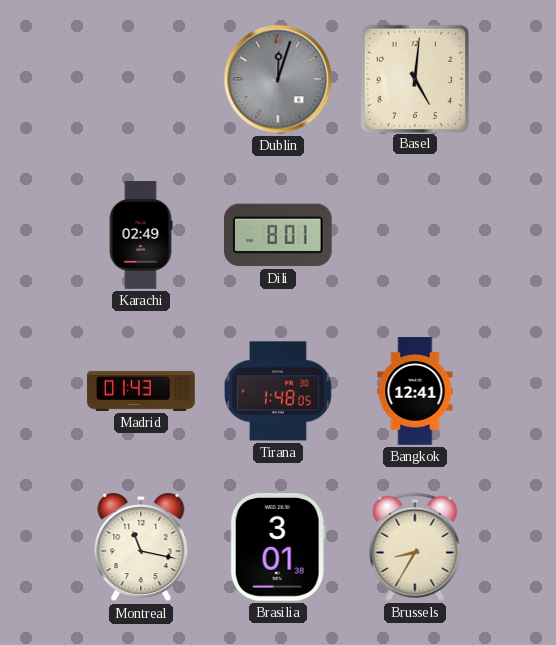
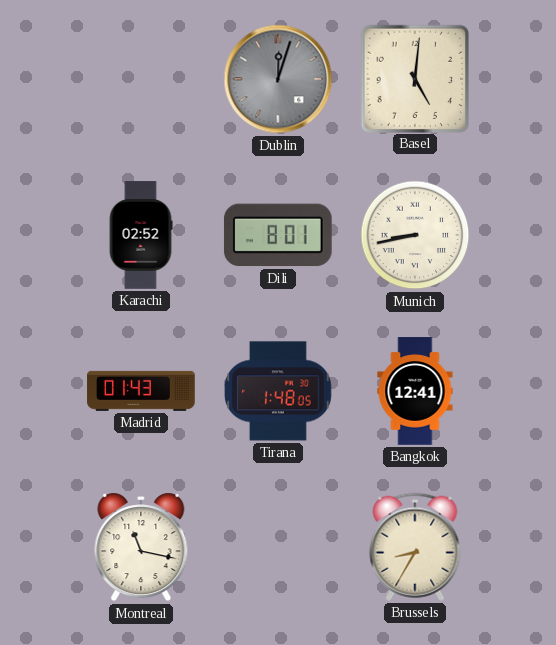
Karachi: 02:49 -> 02:52 (141, 235)
Munich: none -> 8:43 (415, 235)
Brasilia: 3:01 -> none (278, 548)
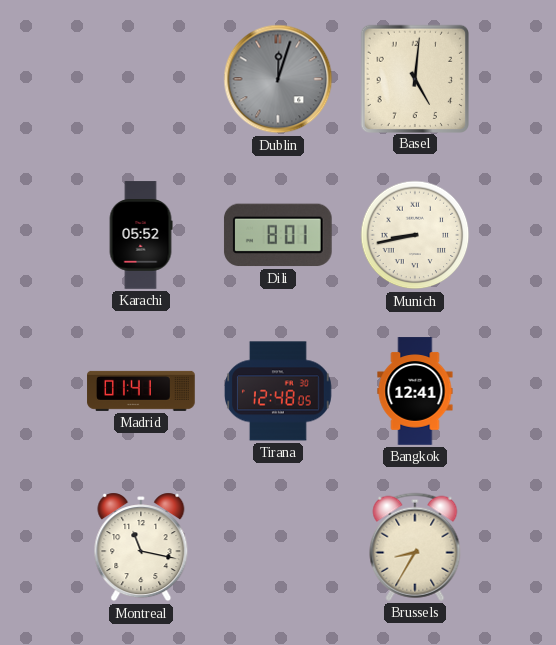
Karachi: 02:52 -> 05:52 (141, 235)
Madrid: 01:43 -> 01:41 (141, 391)
Tirana: 1:48 -> 12:48 (278, 391)
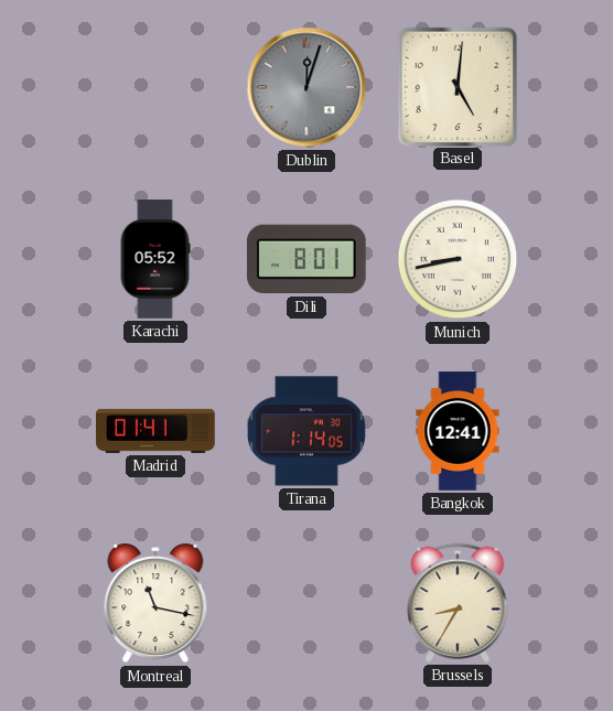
Tirana: 12:48 -> 1:14 (306, 431)
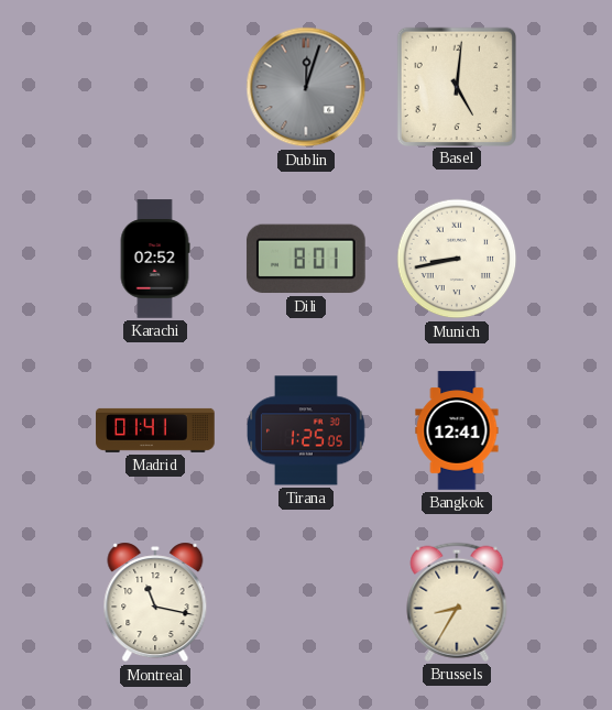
Karachi: 05:52 -> 02:52 (155, 259)
Tirana: 1:14 -> 1:25 (306, 430)
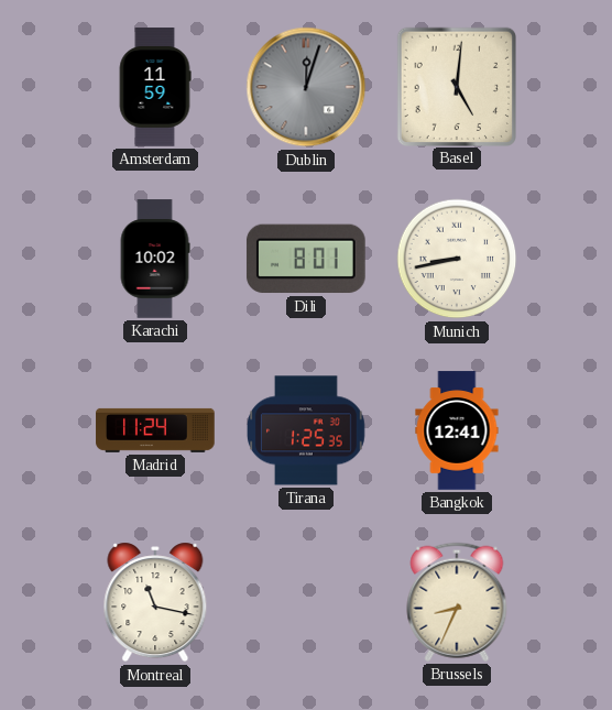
Amsterdam: none -> 11:59 (155, 87)
Karachi: 02:52 -> 10:02 (155, 259)
Madrid: 01:41 -> 11:24 (155, 430)
Tirana: 1:25:05 -> 1:25:35 (306, 430)
Brussels: 8:35 -> 8:34 (457, 602)
